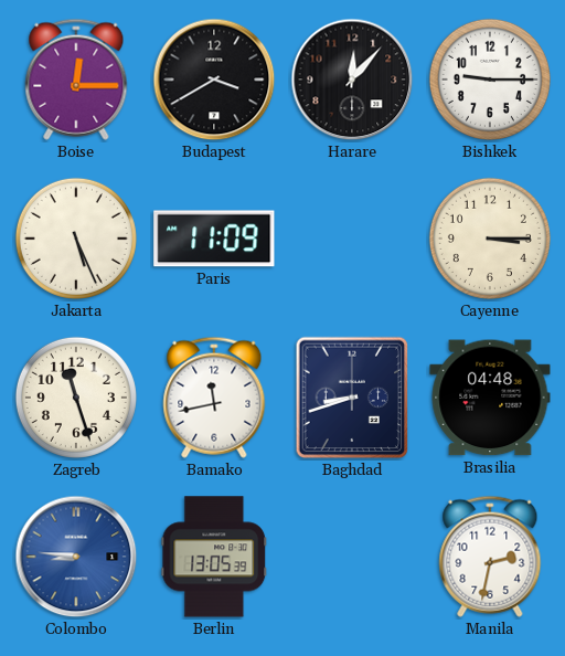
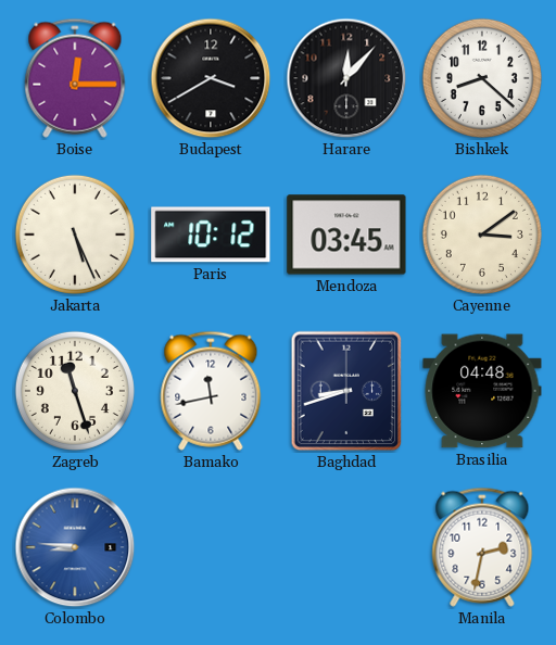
Bishkek: 9:15 -> 8:22 (482, 78)
Paris: 11:09 -> 10:12 (211, 235)
Mendoza: none -> 03:45 (346, 235)
Cayenne: 3:15 -> 3:09 (482, 235)
Berlin: 13:05 -> none (214, 557)
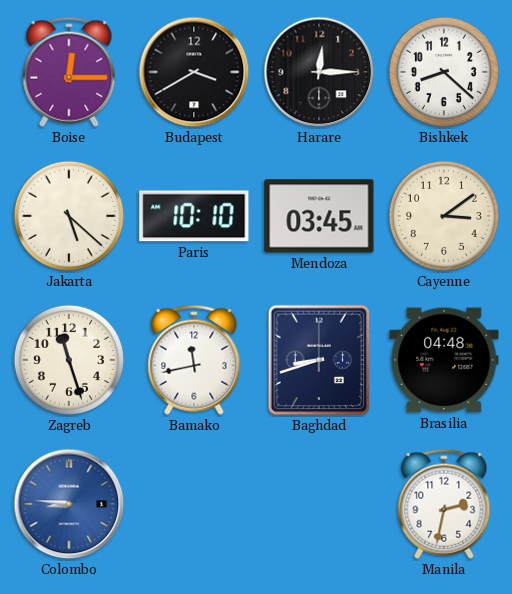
Harare: 12:07 -> 12:15 (319, 72)
Jakarta: 5:26 -> 5:22 (69, 216)
Paris: 10:12 -> 10:10 (194, 216)
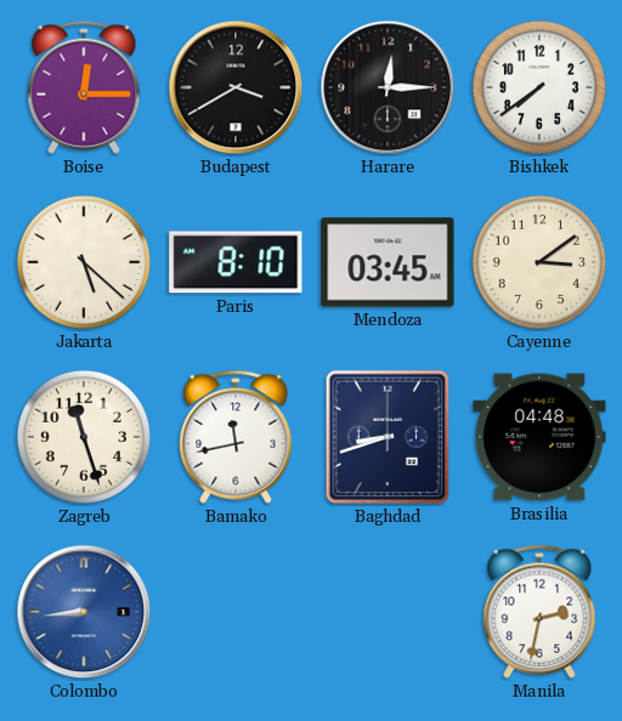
Bishkek: 8:22 -> 7:39 (539, 87)
Paris: 10:10 -> 8:10 (236, 262)
Colombo: 8:46 -> 8:44 (84, 612)
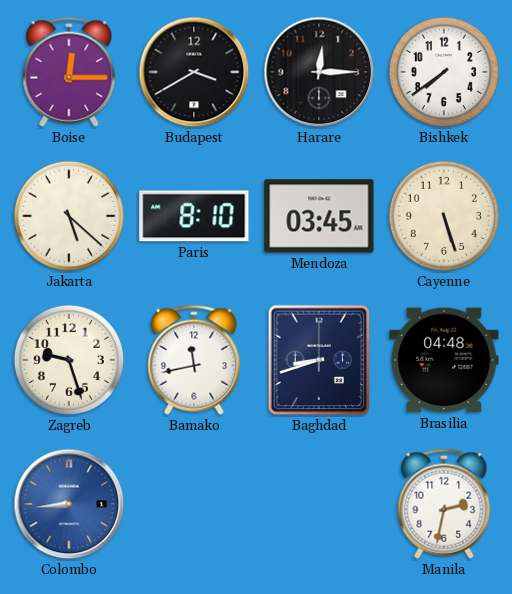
Cayenne: 3:09 -> 5:27 (444, 216)
Zagreb: 11:27 -> 9:27 (69, 360)
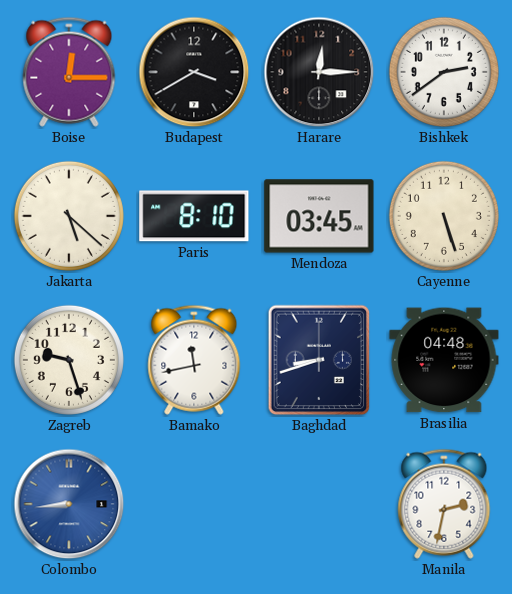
Bishkek: 7:39 -> 2:39 (444, 72)
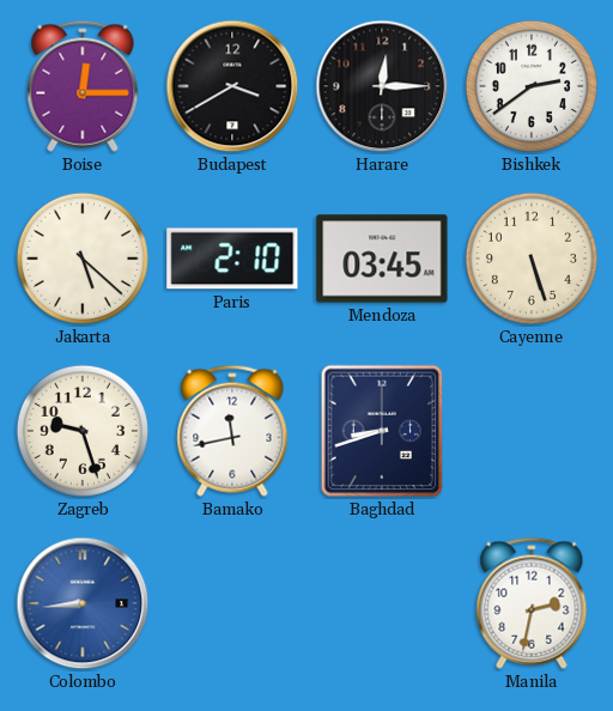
Paris: 8:10 -> 2:10 (232, 259)
Brasilia: 04:48 -> none (444, 360)
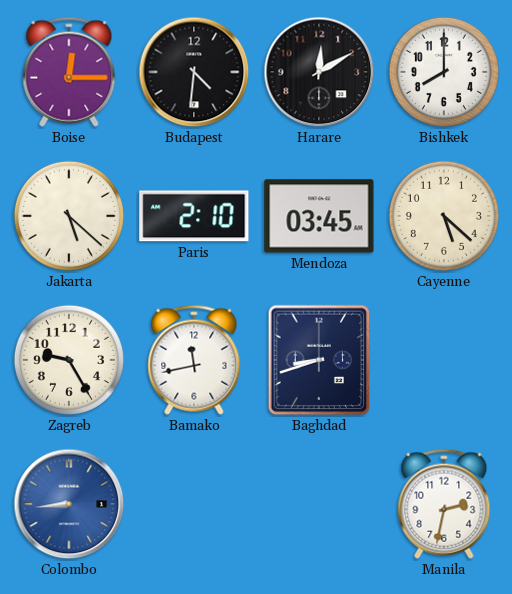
Budapest: 3:40 -> 4:31 (194, 72)
Harare: 12:15 -> 12:10 (319, 72)
Bishkek: 2:39 -> 8:00 (444, 72)
Cayenne: 5:27 -> 5:22 (444, 216)
Zagreb: 9:27 -> 9:25 (69, 360)
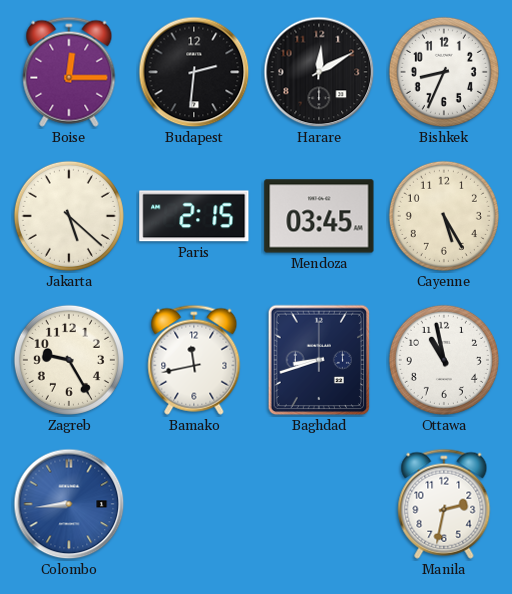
Budapest: 4:31 -> 2:31 (194, 72)
Bishkek: 8:00 -> 8:34 (444, 72)
Paris: 2:10 -> 2:15 (194, 216)
Cayenne: 5:22 -> 5:25 (444, 216)
Ottawa: none -> 10:58 (444, 360)
